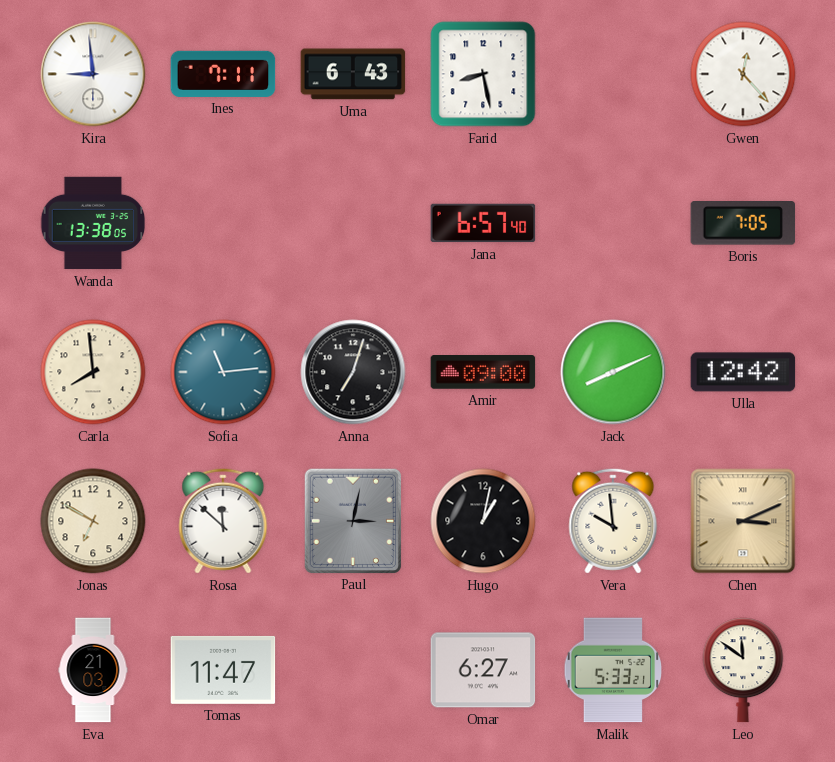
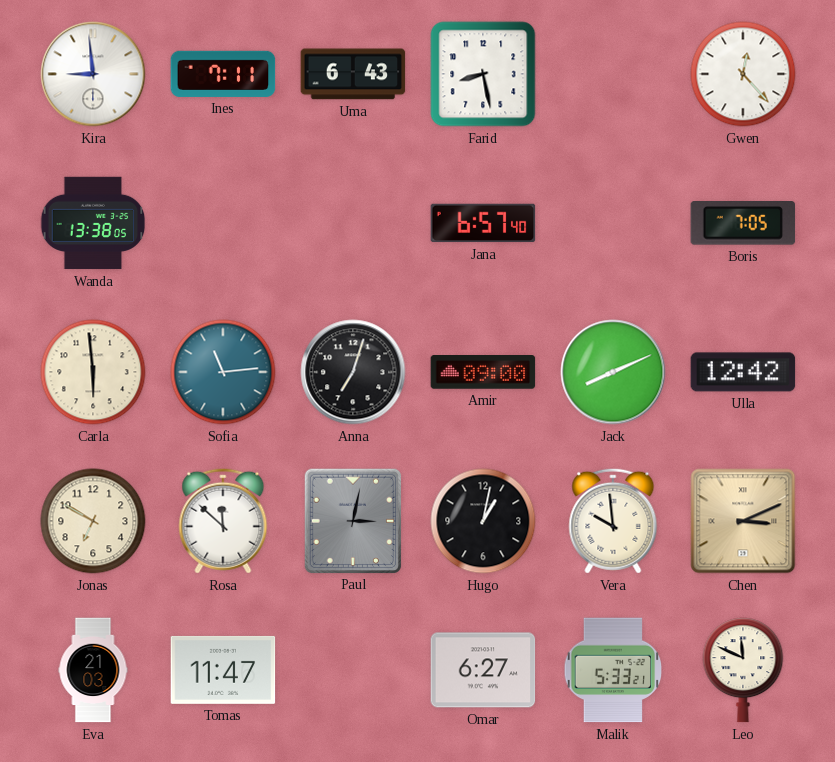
Carla: 7:59 -> 5:59 (93, 372)
Leo: 11:51 -> 11:49 (743, 670)
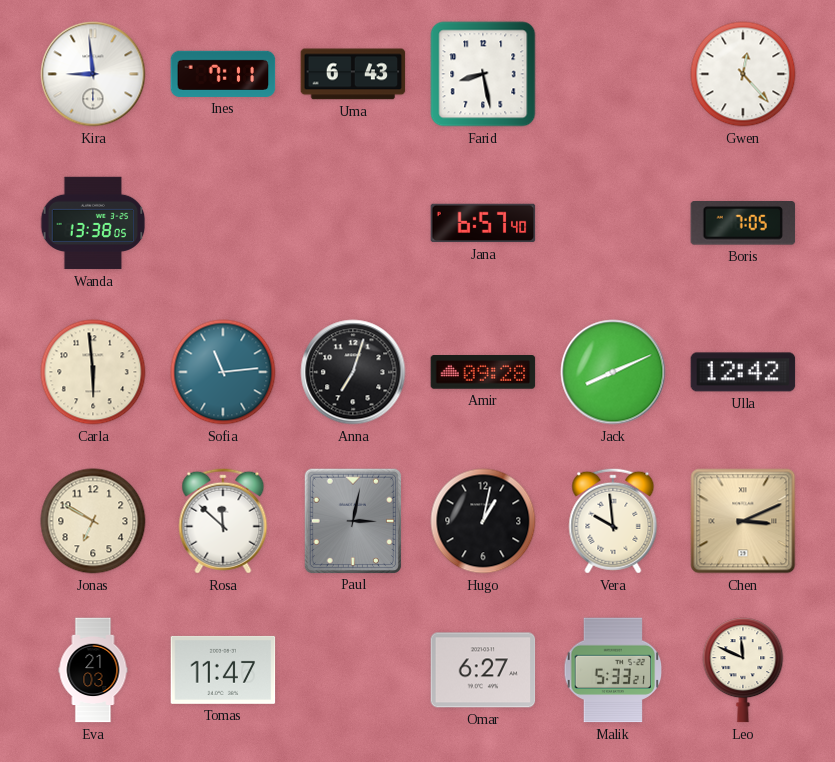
Amir: 09:00 -> 09:28 (483, 372)
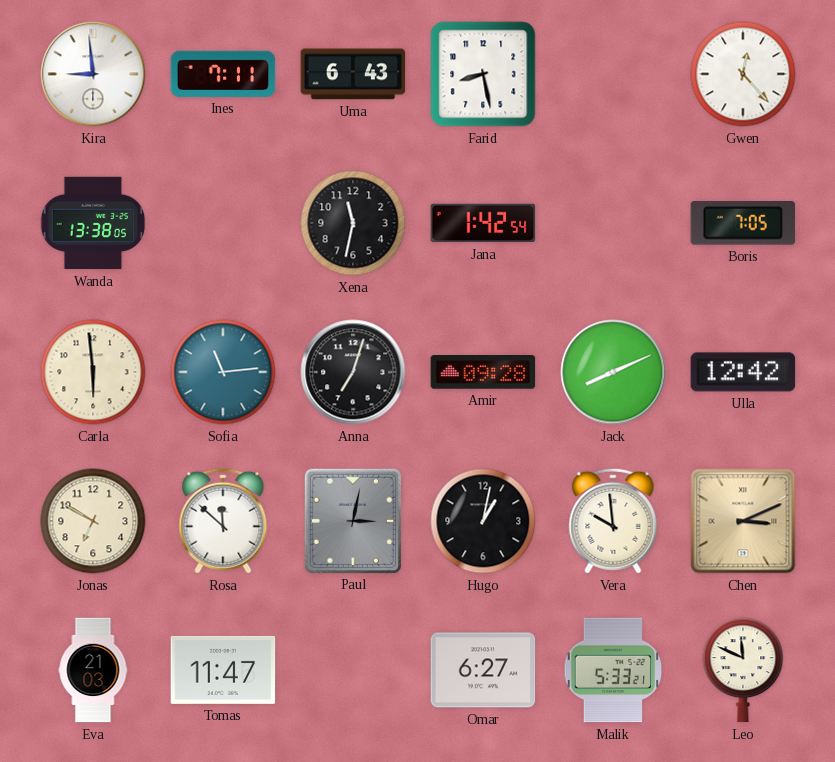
Xena: none -> 11:32 (353, 223)
Jana: 6:57 -> 1:42 (483, 223)
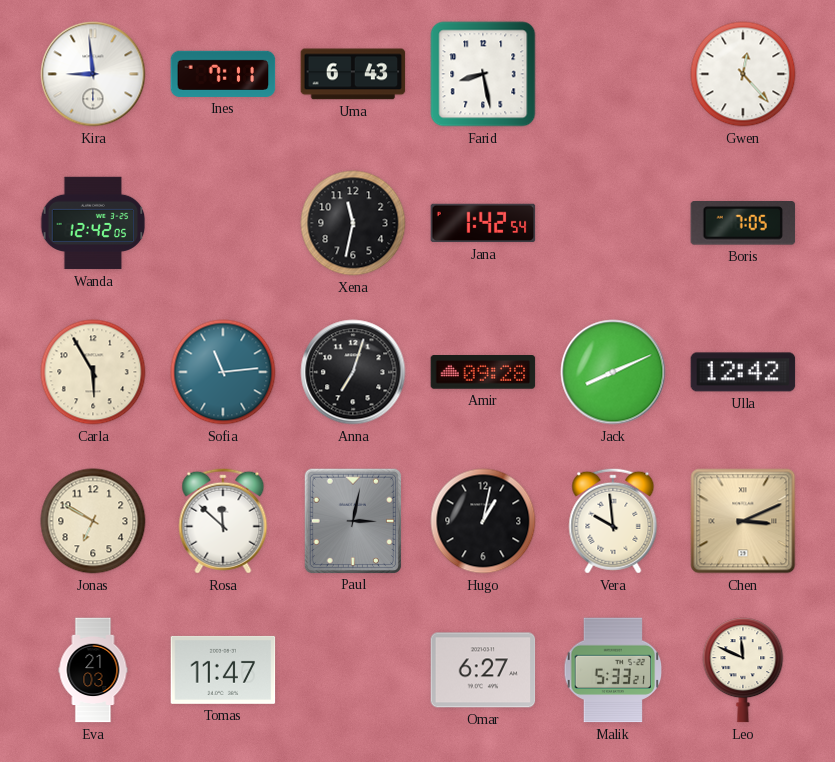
Wanda: 13:38 -> 12:42 (93, 223)
Carla: 5:59 -> 5:55 (93, 372)
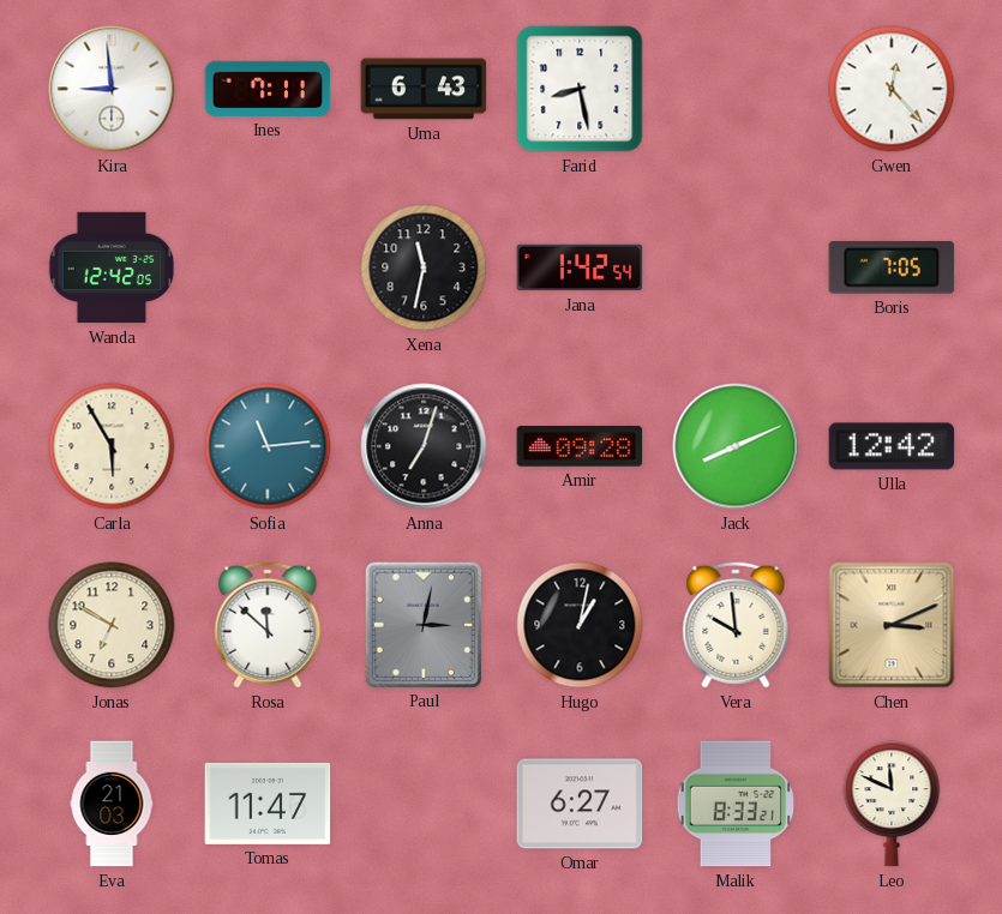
Malik: 5:33 -> 8:33 (736, 804)
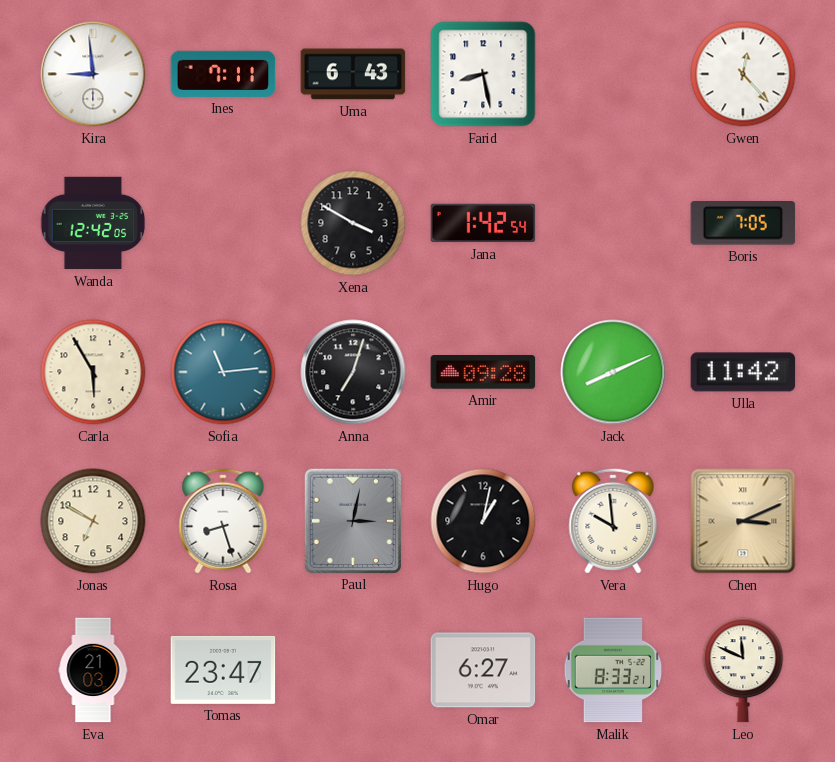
Xena: 11:32 -> 3:50 (353, 223)
Ulla: 12:42 -> 11:42 (743, 372)
Rosa: 11:52 -> 8:27 (223, 521)
Tomas: 11:47 -> 23:47 (223, 670)
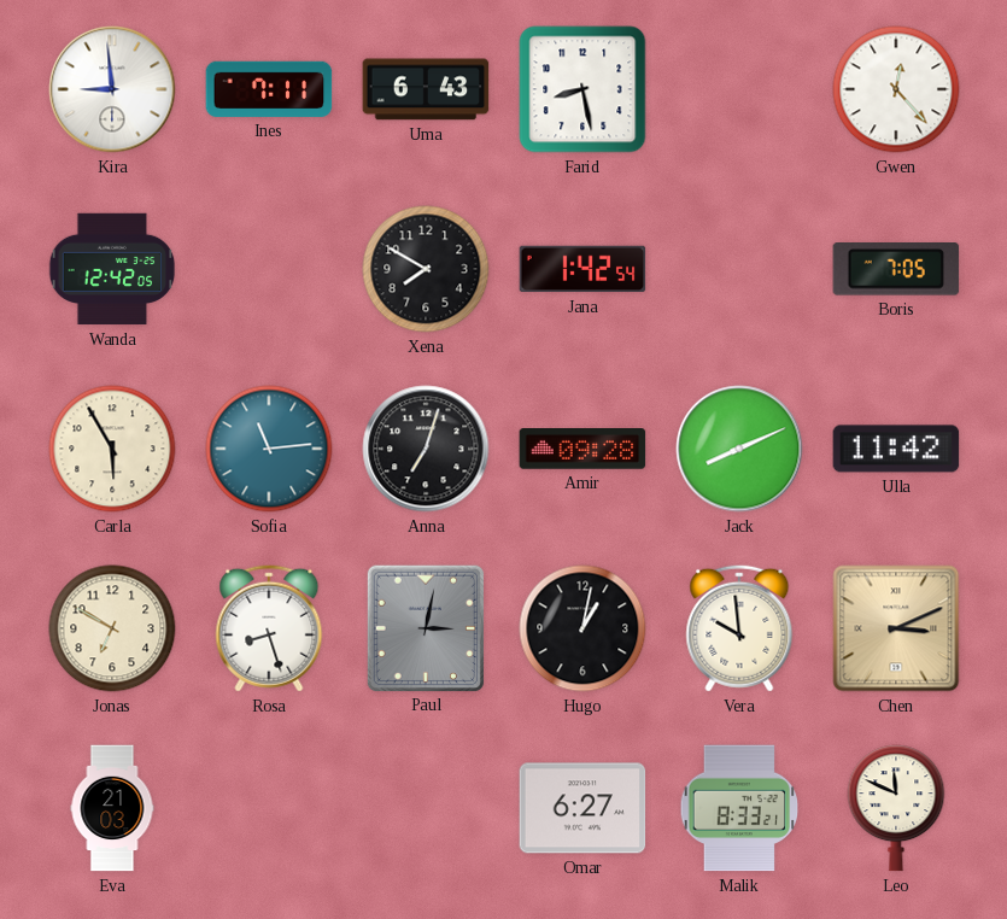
Xena: 3:50 -> 7:50 (426, 269)
Tomas: 23:47 -> none (223, 670)
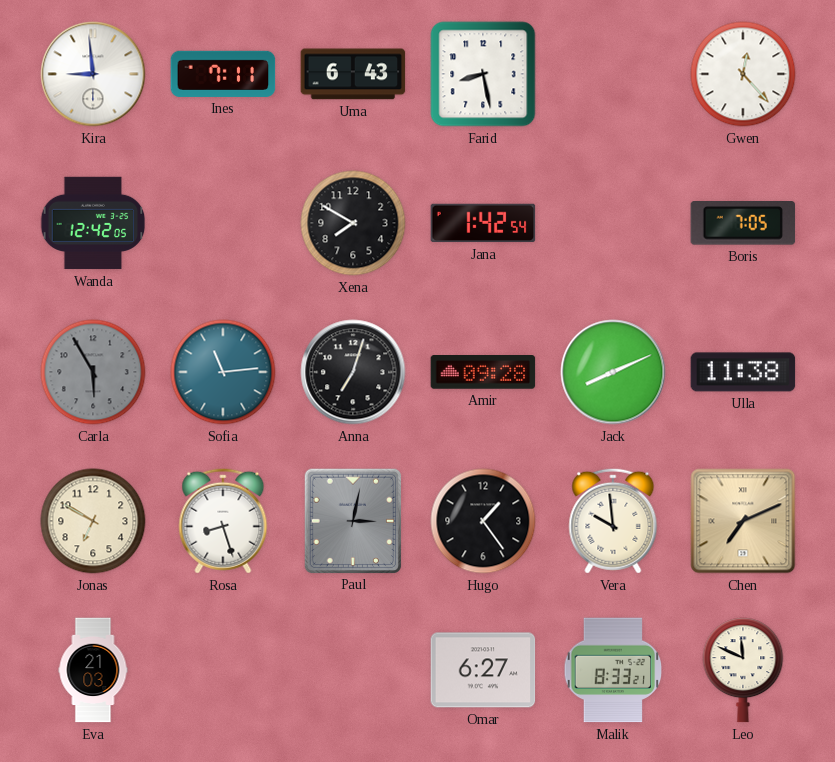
Carla dial: cream -> grey (93, 372)
Ulla: 11:42 -> 11:38 (743, 372)
Hugo: 1:02 -> 1:24 (483, 521)
Chen: 3:11 -> 7:11 (743, 521)
